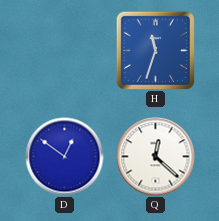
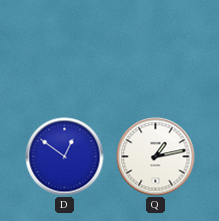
H: 11:33 -> none (155, 50)
Q: 12:22 -> 1:13 (156, 157)
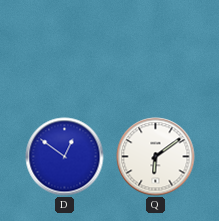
Q: 1:13 -> 6:09 (156, 157)
